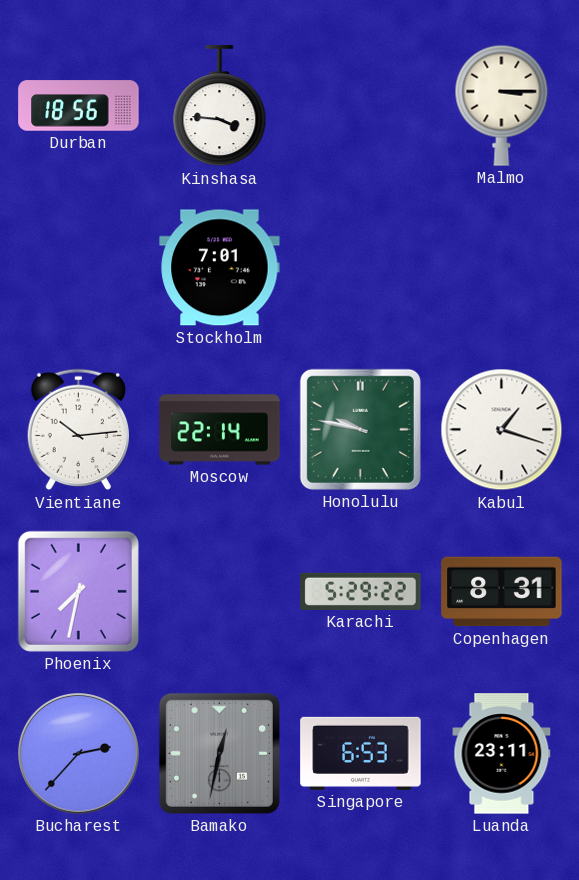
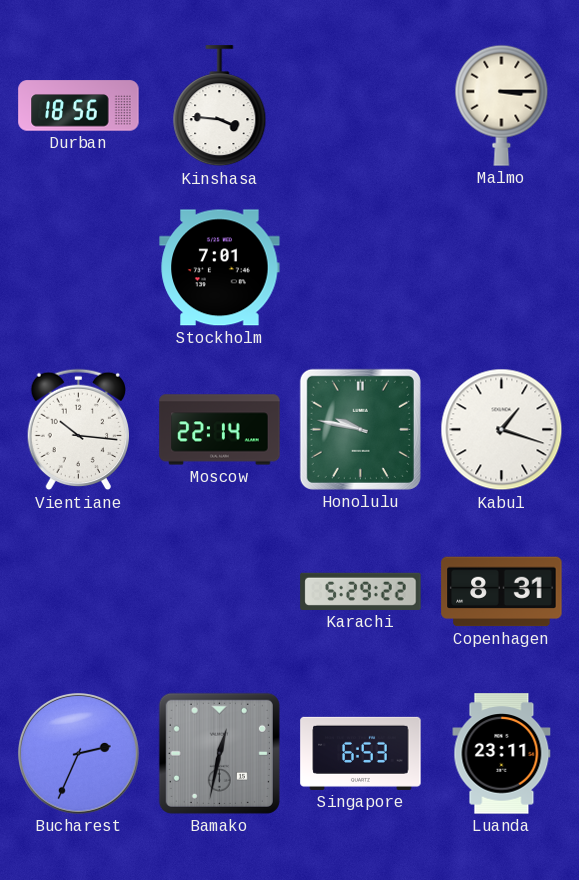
Vientiane: 10:14 -> 10:16 (78, 430)
Phoenix: 7:32 -> none (78, 591)
Bucharest: 2:37 -> 2:34 (79, 754)
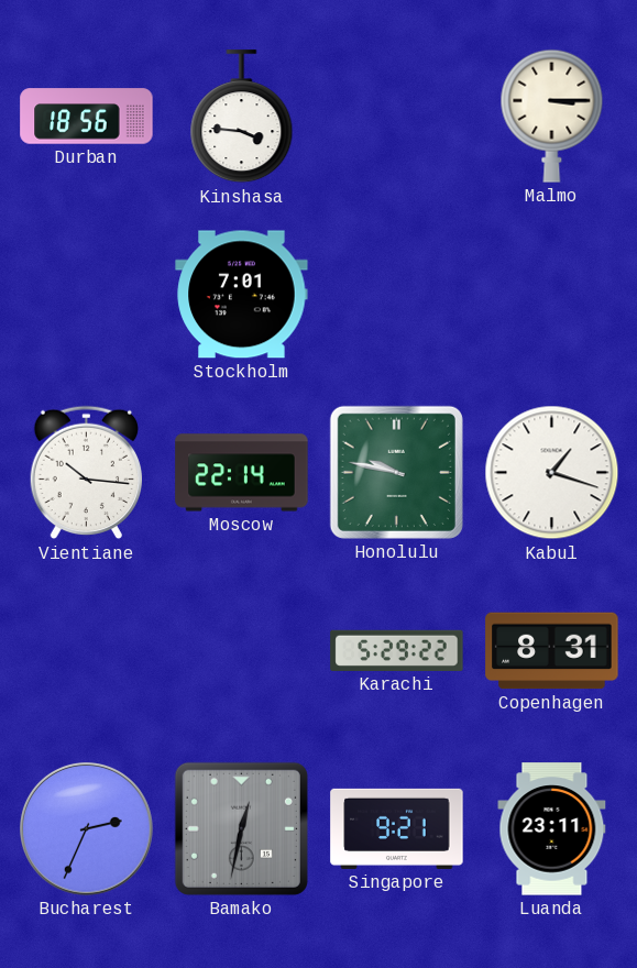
Singapore: 6:53 -> 9:21 (397, 828)
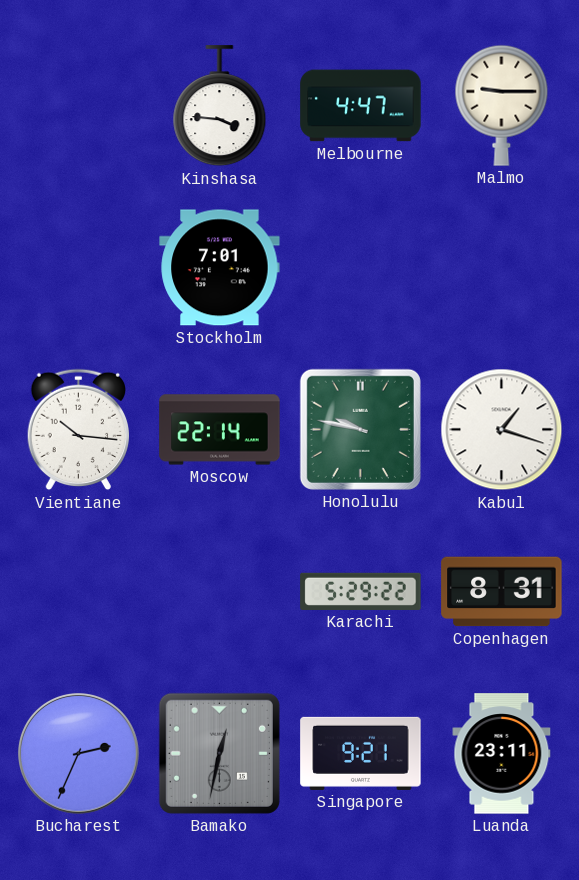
Durban: 18:56 -> none (87, 117)
Melbourne: none -> 4:47 (361, 106)
Malmo: 3:15 -> 9:15 (502, 105)
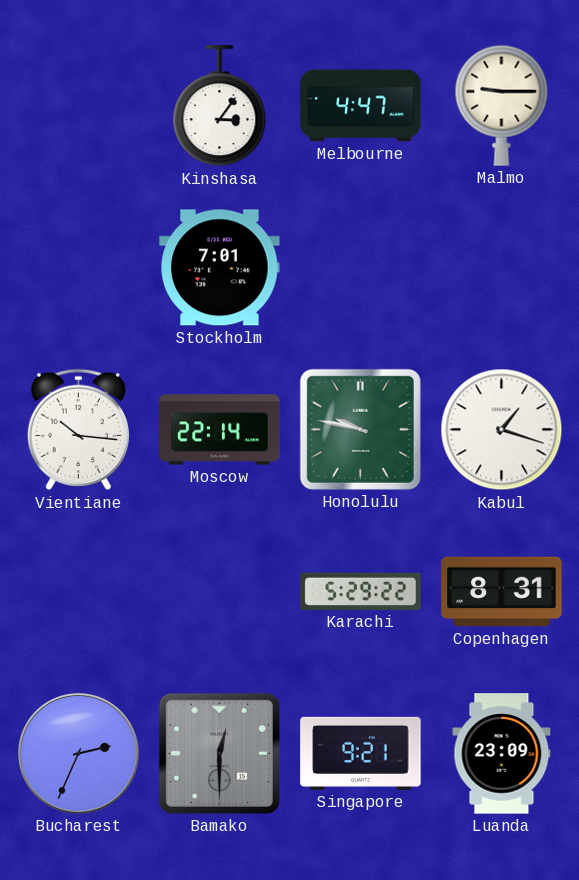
Kinshasa: 3:46 -> 3:06 (220, 106)
Bamako: 12:32 -> 12:30 (219, 753)
Luanda: 23:11 -> 23:09 (502, 754)
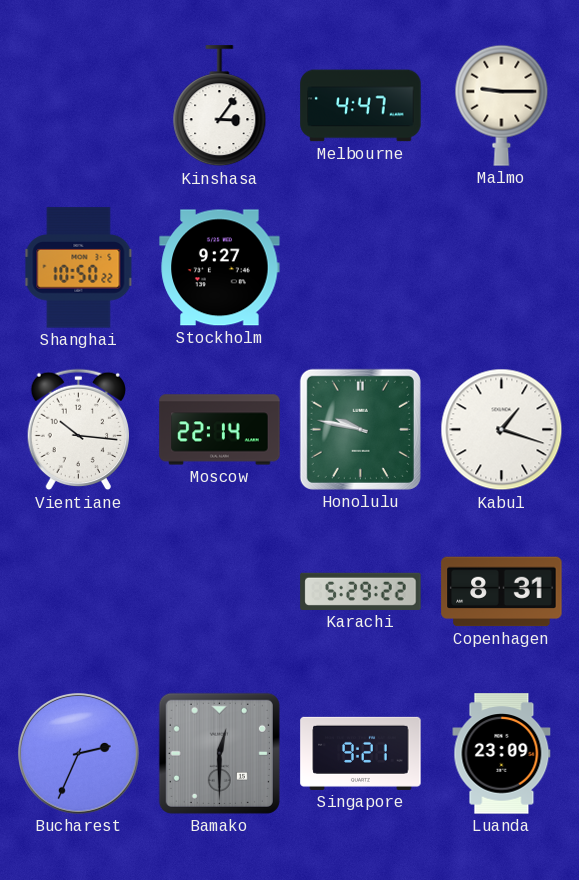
Shanghai: none -> 10:50 (79, 268)
Stockholm: 7:01 -> 9:27 (220, 268)
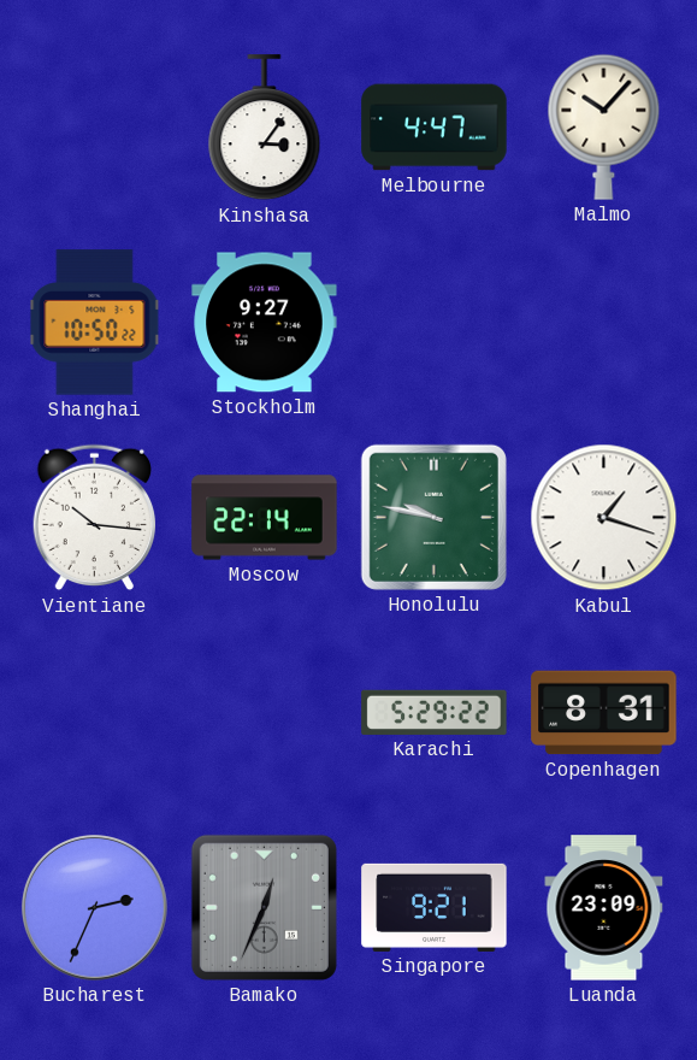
Malmo: 9:15 -> 10:07 (604, 126)
Bamako: 12:30 -> 12:34 (264, 907)
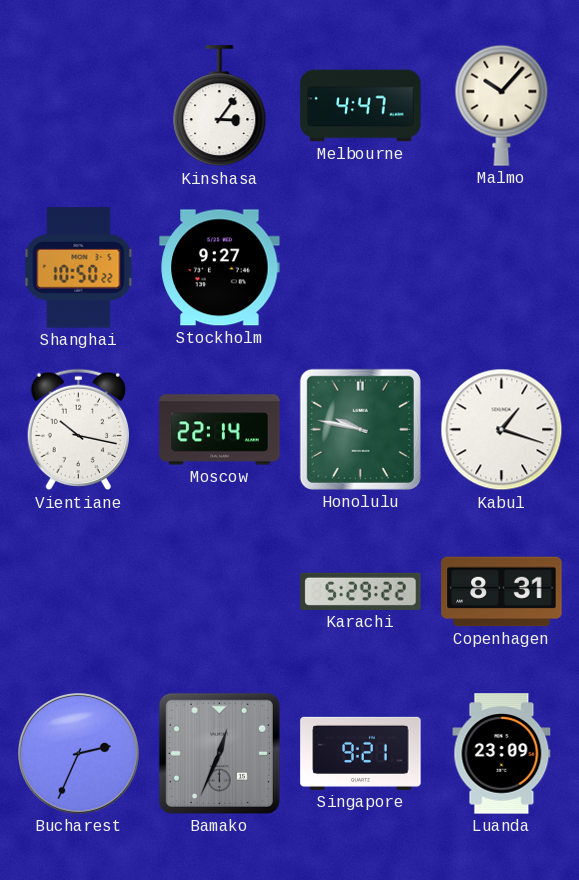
Vientiane: 10:16 -> 10:17 (78, 430)
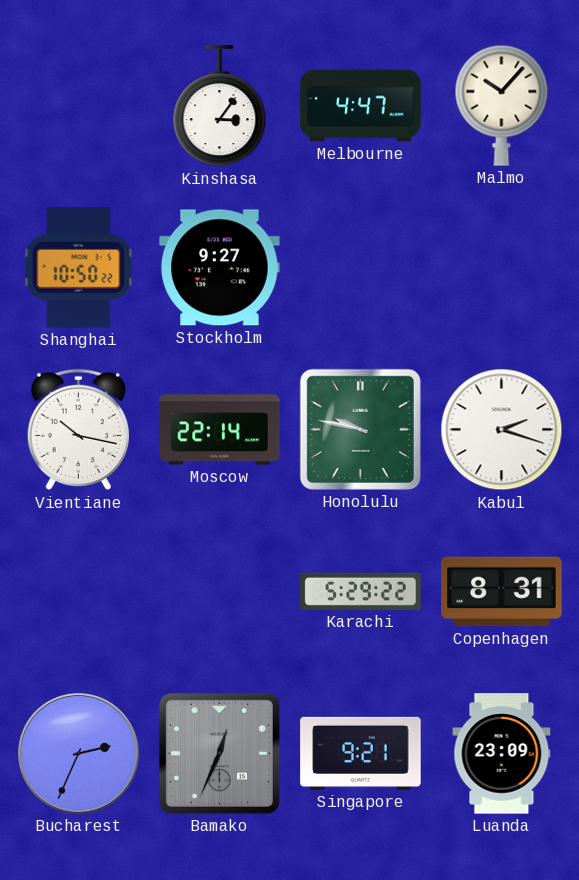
Kabul: 1:18 -> 2:18 (502, 430)
